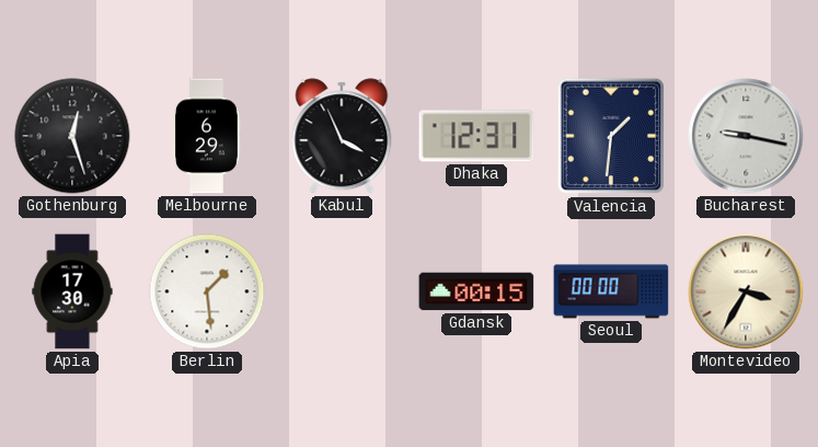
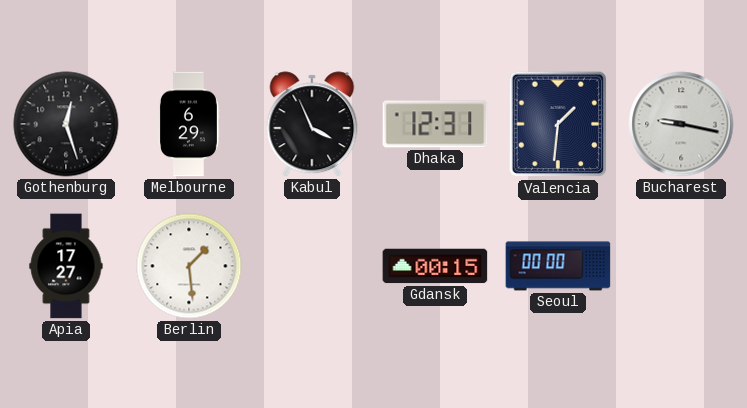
Apia: 17:30 -> 17:27 (66, 266)
Montevideo: 3:35 -> none (746, 291)
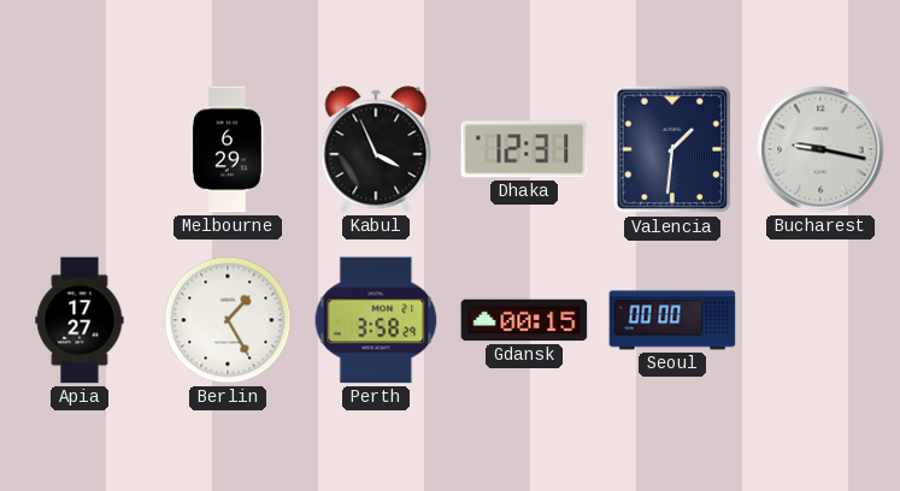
Gothenburg: 12:27 -> none (66, 124)
Berlin: 1:29 -> 1:25 (228, 320)
Perth: none -> 3:58 (376, 320)
